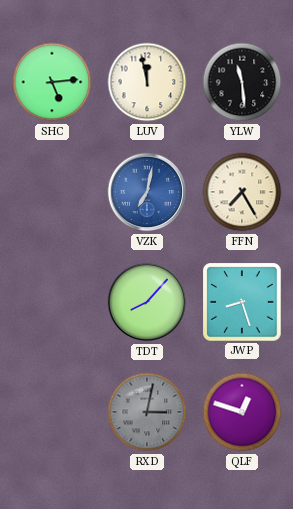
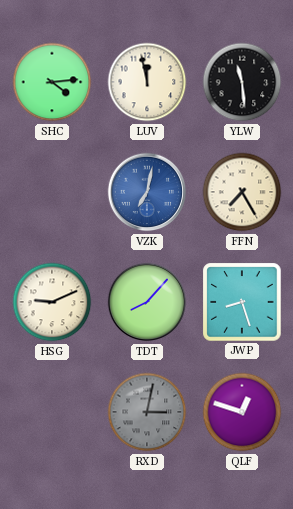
SHC: 5:14 -> 4:14 (52, 82)
HSG: none -> 9:11 (52, 302)
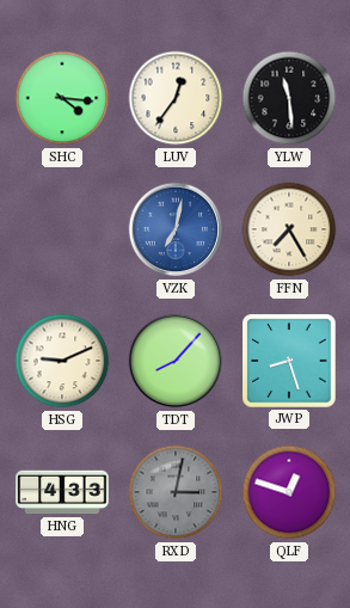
SHC: 4:14 -> 4:16 (62, 98)
LUV: 11:58 -> 12:36 (176, 98)
HNG: none -> 4:33 (62, 492)
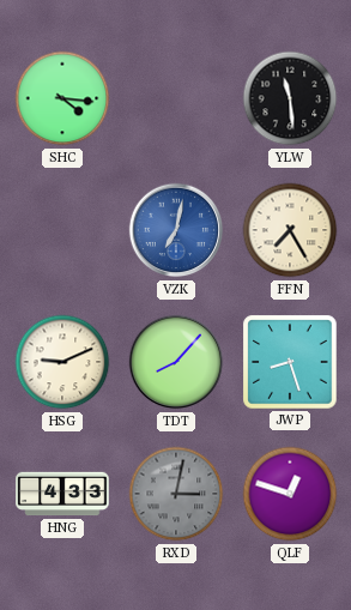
LUV: 12:36 -> none (176, 98)
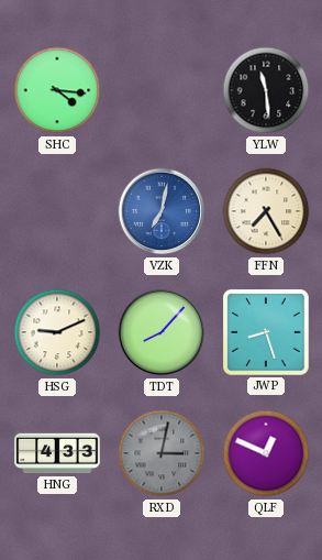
QLF: 12:48 -> 12:49 (266, 453)
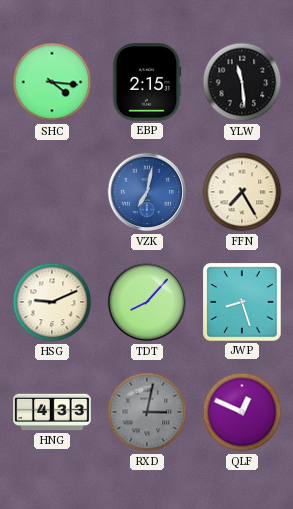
EBP: none -> 2:15 (147, 82)
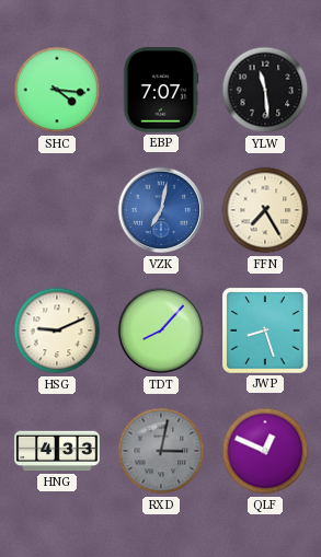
EBP: 2:15 -> 7:07 (161, 90)
